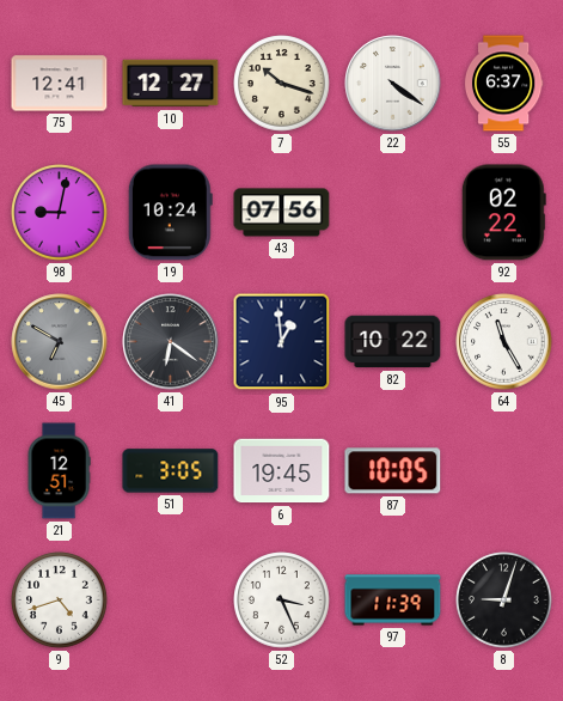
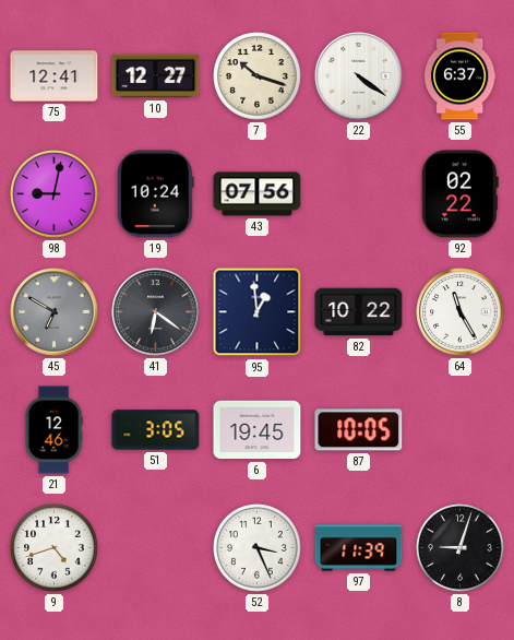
21: 12:51 -> 12:46 (53, 430)
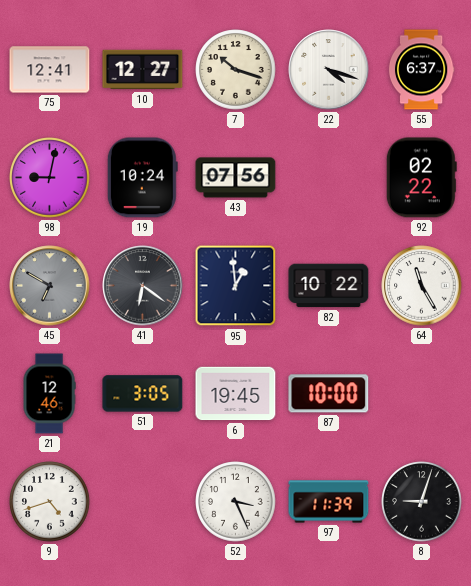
22: 4:21 -> 4:18 (329, 70)
87: 10:05 -> 10:00 (329, 394)
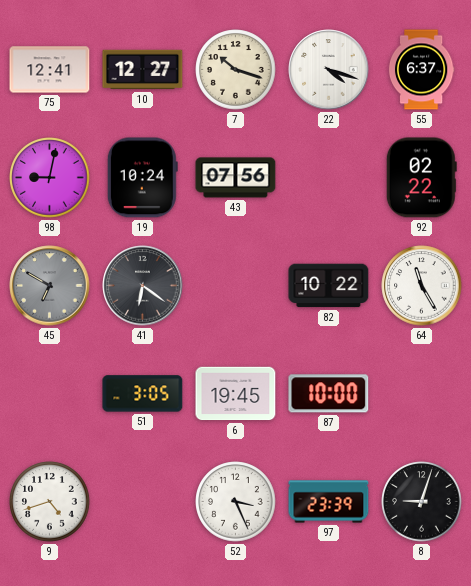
95: 12:59 -> none (236, 286)
21: 12:46 -> none (49, 394)
97: 11:39 -> 23:39 (329, 502)
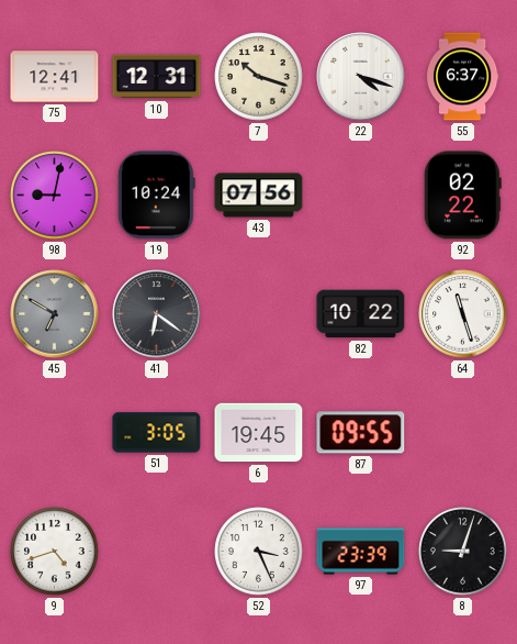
10: 12:27 -> 12:31 (157, 77)
64: 11:25 -> 11:27 (463, 314)
87: 10:00 -> 09:55 (361, 433)
